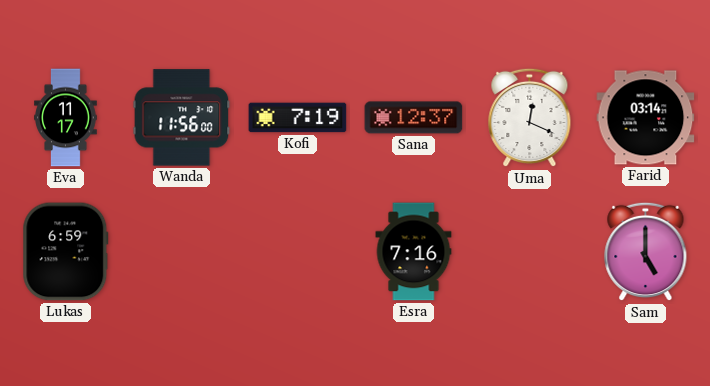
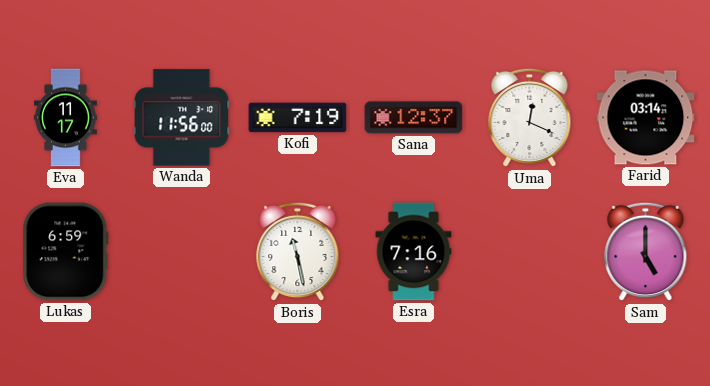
Boris: none -> 11:28 (298, 252)
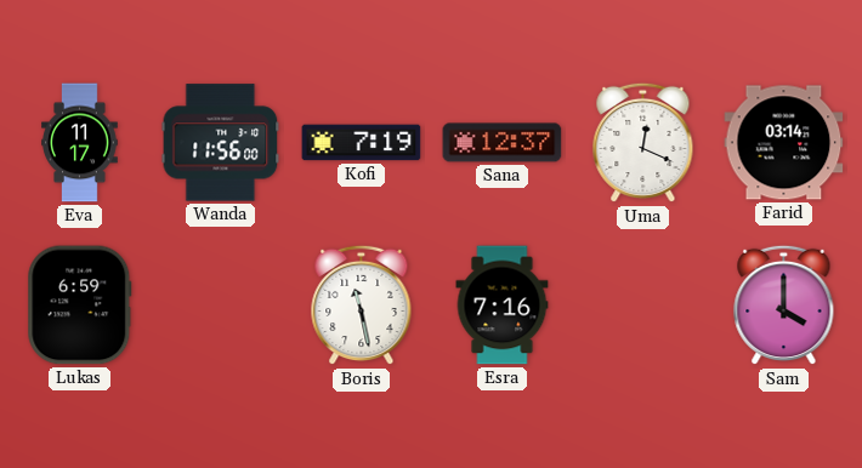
Sam: 5:00 -> 4:00 (784, 306)
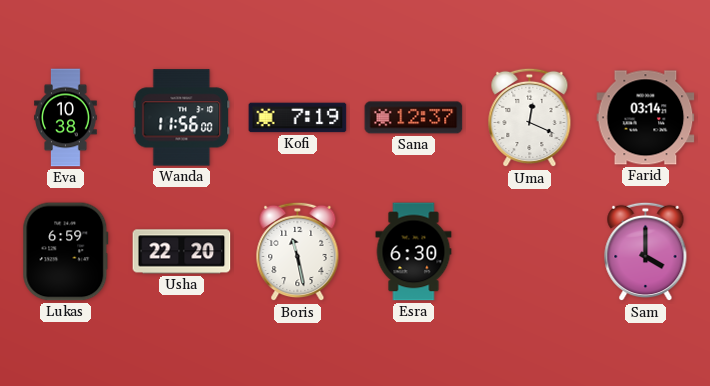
Eva: 11:17 -> 10:38 (66, 118)
Usha: none -> 22:20 (182, 252)
Esra: 7:16 -> 6:30 (414, 252)
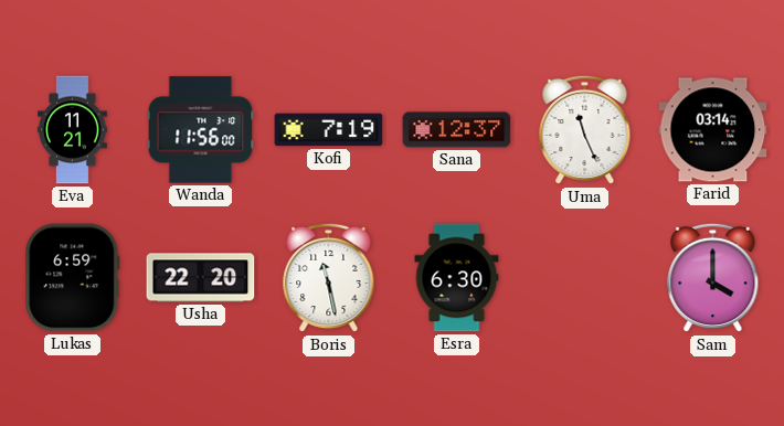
Eva: 10:38 -> 11:21 (73, 130)
Uma: 12:19 -> 11:26 (585, 130)
